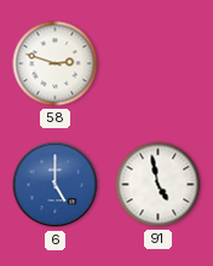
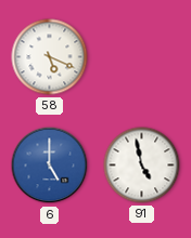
58: 2:48 -> 5:19 (50, 57)
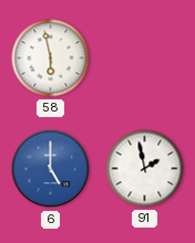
58: 5:19 -> 5:58 (51, 59)
91: 4:58 -> 1:58 (145, 169)
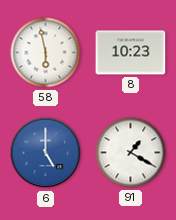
8: none -> 10:23 (131, 53)
91: 1:58 -> 1:20 (131, 153)
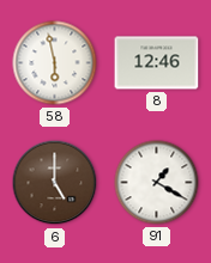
8: 10:23 -> 12:46 (157, 63)
6 dial: blue -> brown (55, 183)
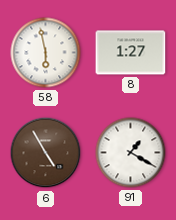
8: 12:46 -> 1:27 (131, 53)
6: 5:00 -> 4:55 (46, 153)
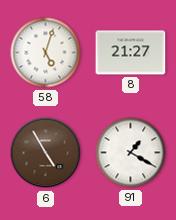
58: 5:58 -> 5:03 (46, 53)
8: 1:27 -> 21:27 (131, 53)
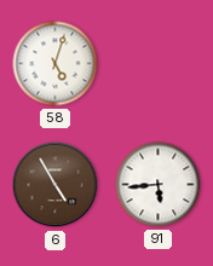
8: 21:27 -> none (131, 53)
91: 1:20 -> 5:44 (159, 185)
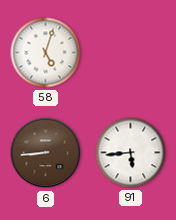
6: 4:55 -> 8:44 (46, 153)
